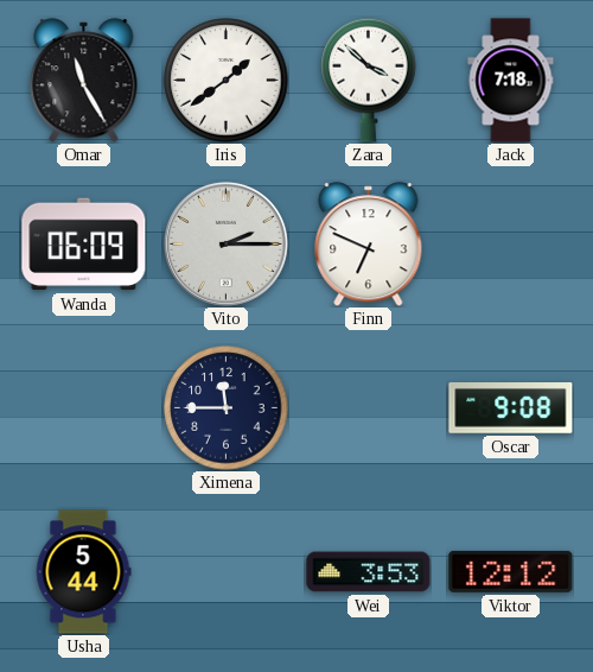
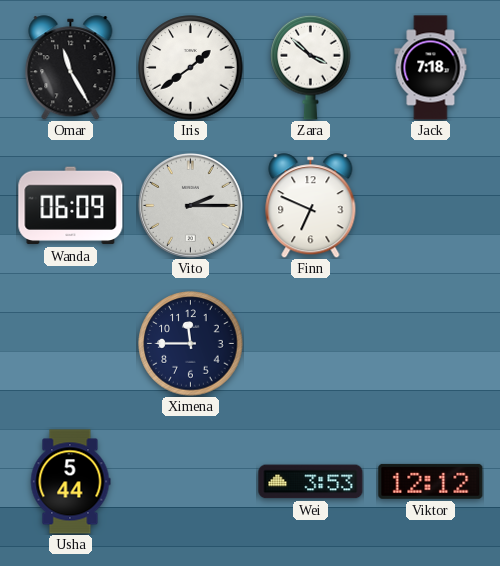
Oscar: 9:08 -> none (511, 408)
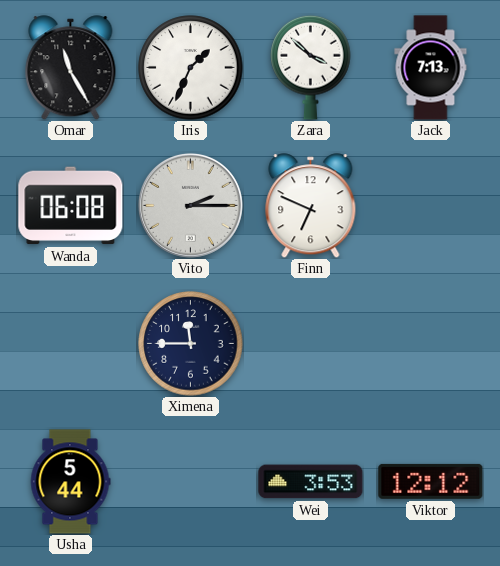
Iris: 1:39 -> 1:34 (191, 68)
Jack: 7:18 -> 7:13 (431, 68)
Wanda: 06:09 -> 06:08 (71, 206)
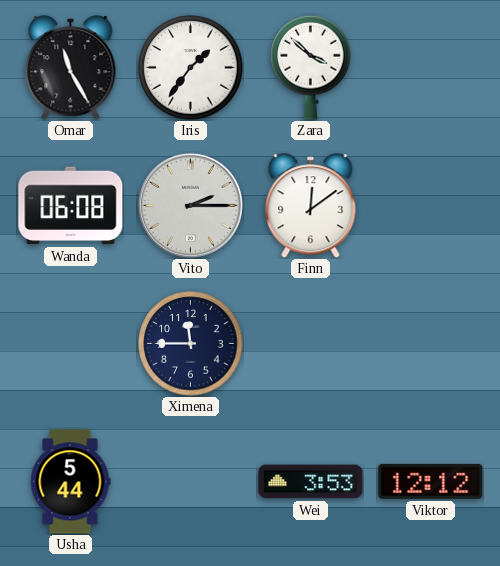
Iris: 1:34 -> 1:36 (191, 68)
Jack: 7:13 -> none (431, 68)
Finn: 6:49 -> 12:09 (311, 206)
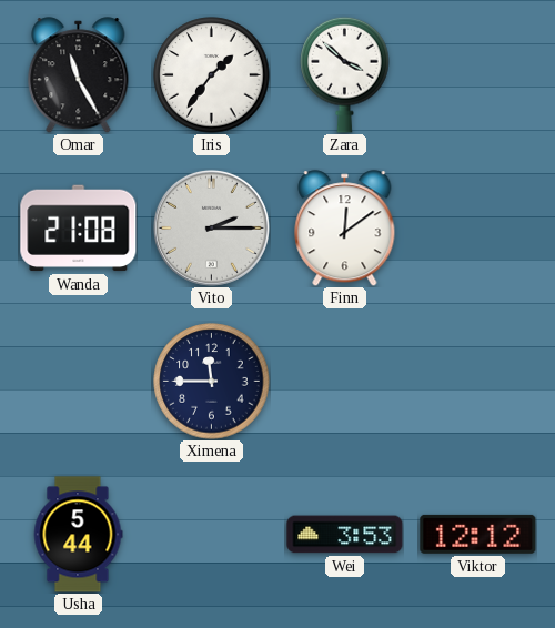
Wanda: 06:08 -> 21:08 (79, 229)
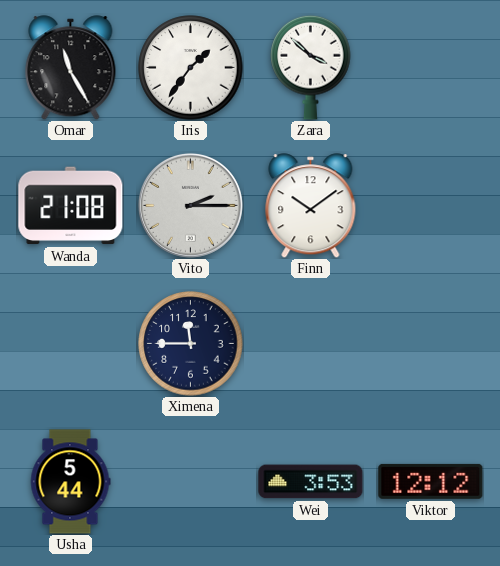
Finn: 12:09 -> 10:09 (311, 206)
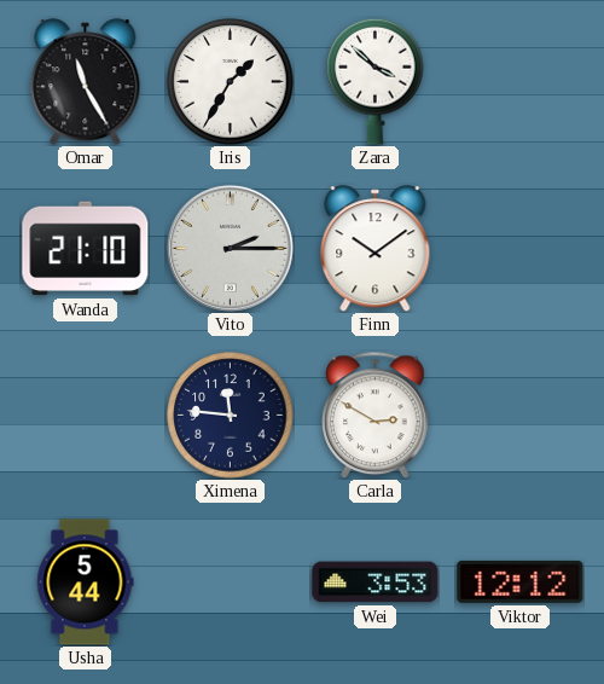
Iris: 1:36 -> 1:35 (231, 82)
Wanda: 21:08 -> 21:10 (86, 249)
Ximena: 11:45 -> 11:46 (231, 416)
Carla: none -> 2:50 (376, 415)
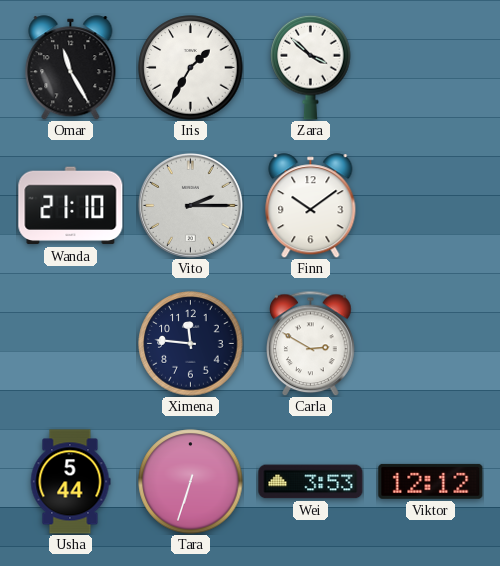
Tara: none -> 6:33 (191, 482)
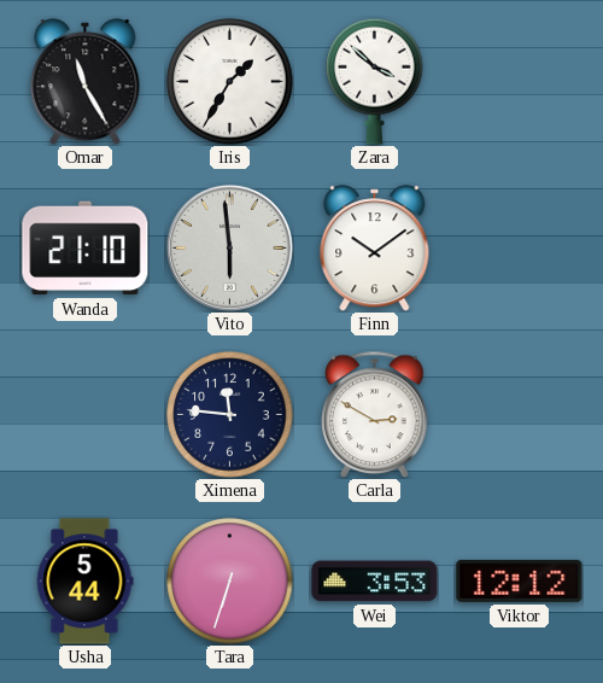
Vito: 2:15 -> 5:59 (229, 247)
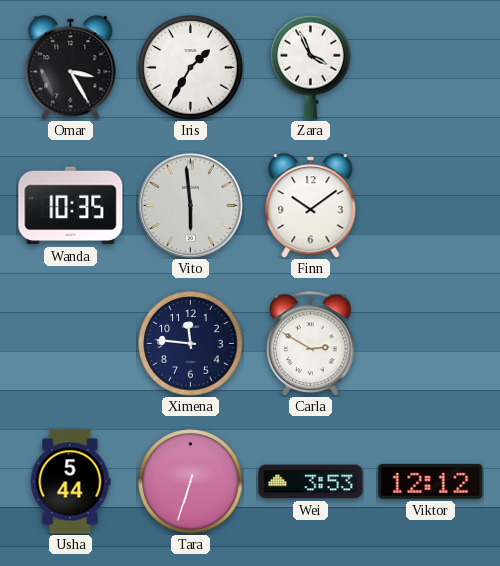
Omar: 11:25 -> 3:25 (71, 68)
Zara: 3:52 -> 3:56 (311, 67)
Wanda: 21:10 -> 10:35 (71, 206)
